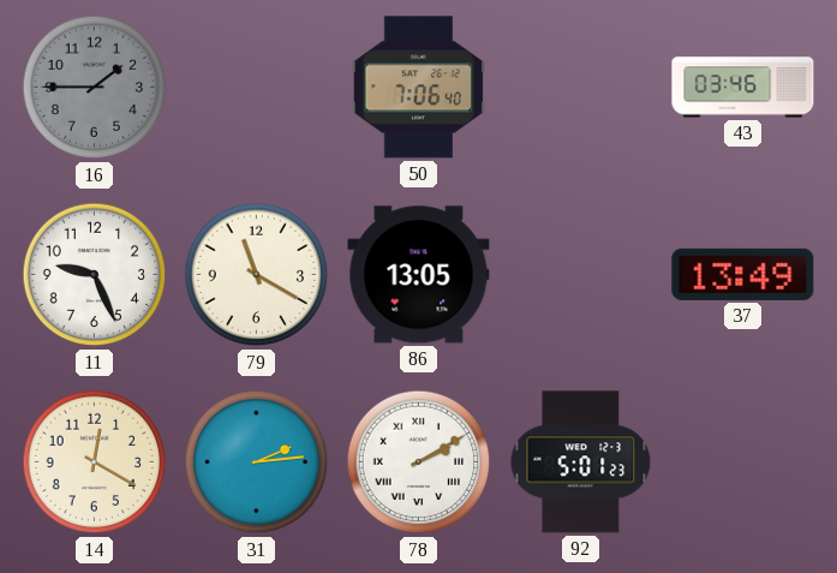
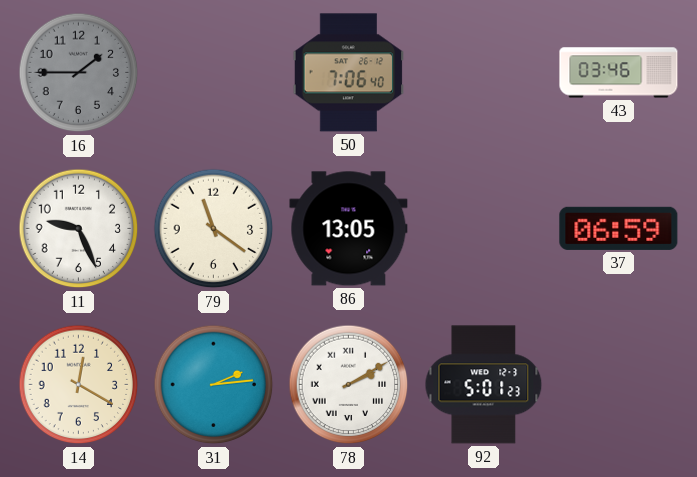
79: 11:20 -> 11:21 (214, 229)
37: 13:49 -> 06:59 (619, 228)
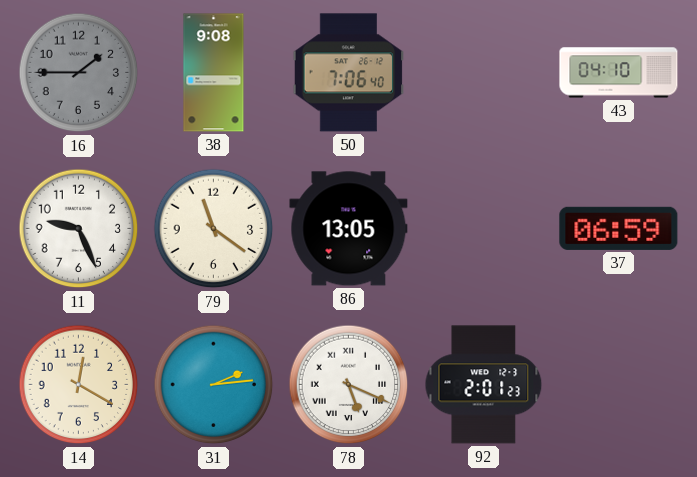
38: none -> 9:08 (214, 73)
43: 03:46 -> 04:10 (619, 73)
78: 2:10 -> 5:19 (349, 385)
92: 5:01 -> 2:01 (484, 385)
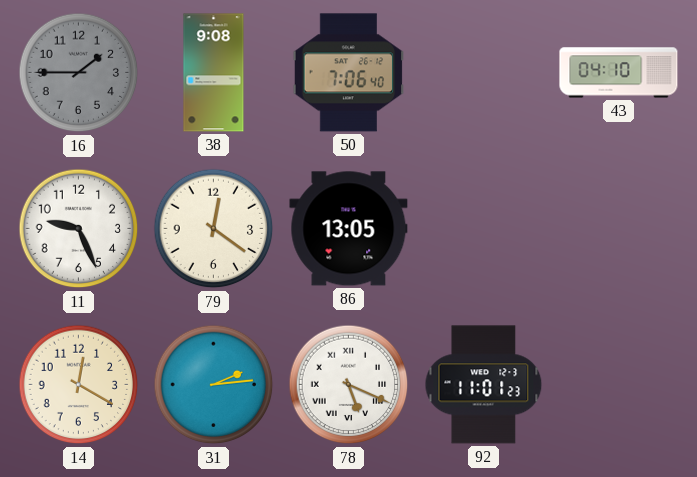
79: 11:21 -> 12:21 (214, 229)
37: 06:59 -> none (619, 228)
92: 2:01 -> 11:01 (484, 385)
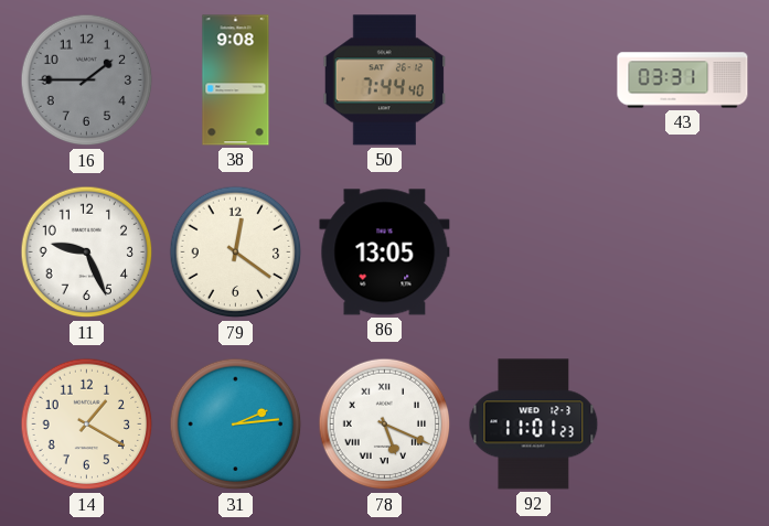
50: 7:06 -> 7:44 (385, 80)
43: 04:10 -> 03:31 (683, 80)
14: 12:20 -> 1:20 (87, 425)
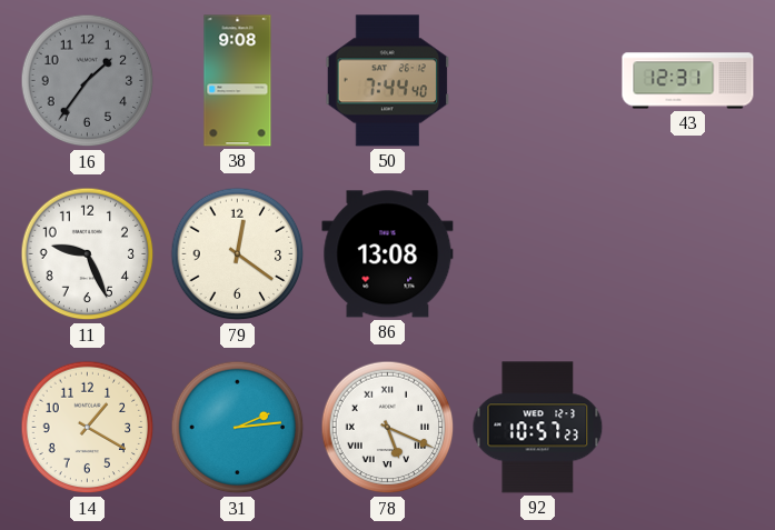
16: 1:45 -> 1:36 (88, 81)
43: 03:31 -> 12:31 (688, 81)
86: 13:05 -> 13:08 (388, 254)
92: 11:01 -> 10:57 (538, 428)
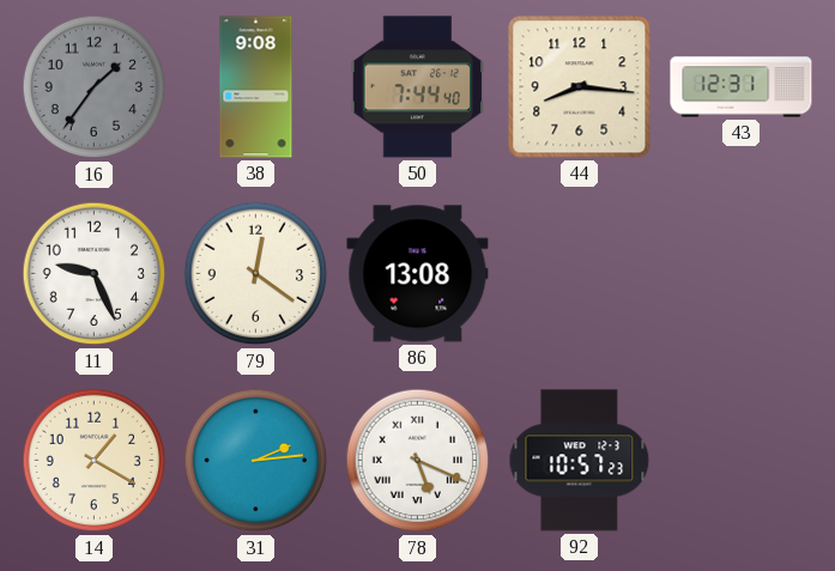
44: none -> 8:16 (580, 87)
